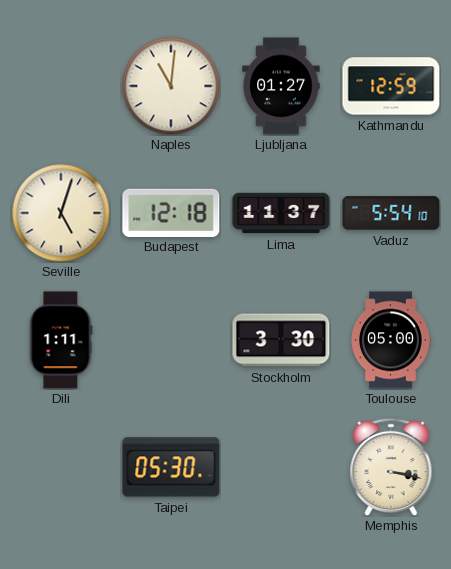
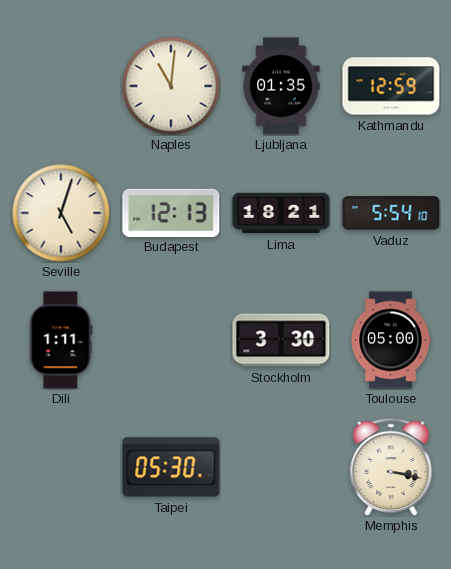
Ljubljana: 01:27 -> 01:35 (281, 86)
Budapest: 12:18 -> 12:13 (171, 212)
Lima: 11:37 -> 18:21 (281, 213)
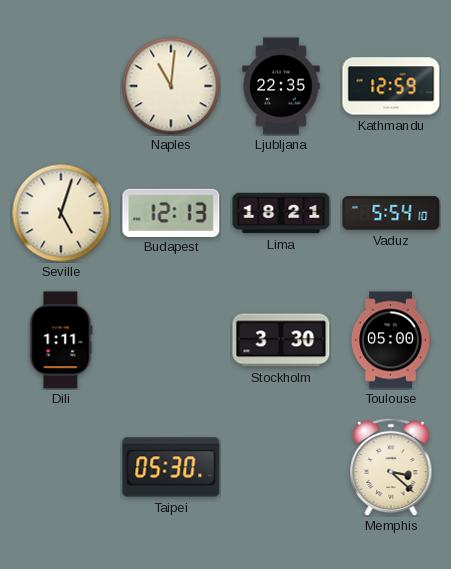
Ljubljana: 01:35 -> 22:35 (281, 86)
Memphis: 3:17 -> 3:22 (391, 467)
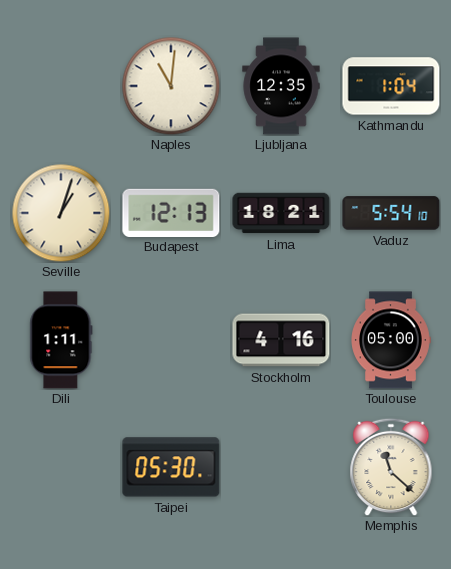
Ljubljana: 22:35 -> 12:35 (281, 86)
Kathmandu: 12:59 -> 1:04 (391, 86)
Seville: 5:03 -> 1:03 (61, 213)
Stockholm: 3:30 -> 4:16 (281, 340)
Memphis: 3:22 -> 11:22 (391, 467)
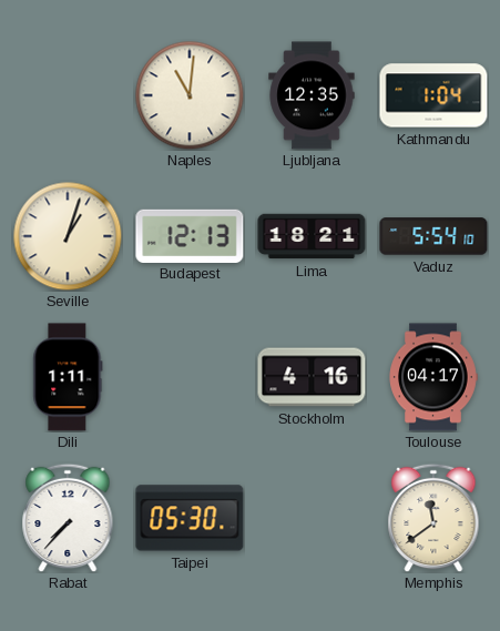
Toulouse: 05:00 -> 04:17 (433, 377)
Rabat: none -> 7:37 (68, 518)
Memphis: 11:22 -> 11:39 (433, 518)
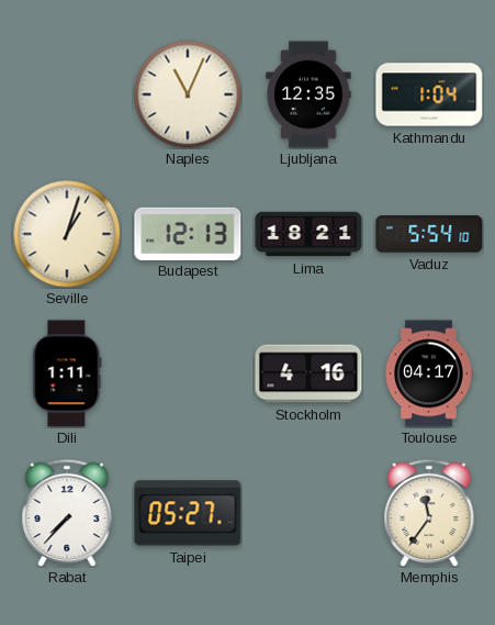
Naples: 11:01 -> 11:04 (188, 94)
Taipei: 05:30 -> 05:27 (188, 513)
Memphis: 11:39 -> 11:36 (429, 513)
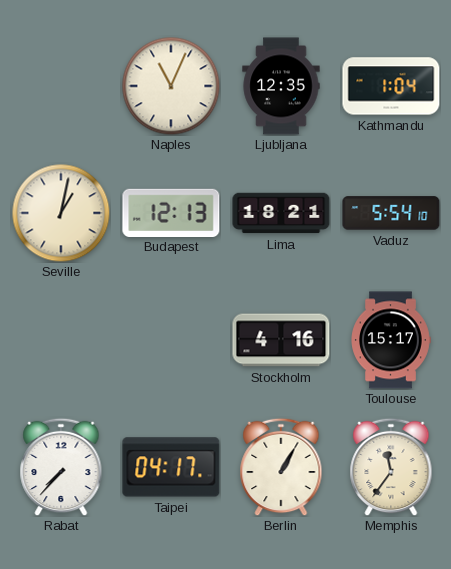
Seville: 1:03 -> 1:02 (61, 213)
Dili: 1:11 -> none (67, 373)
Toulouse: 04:17 -> 15:17 (391, 340)
Taipei: 05:27 -> 04:17 (171, 467)
Berlin: none -> 1:05 (281, 467)
